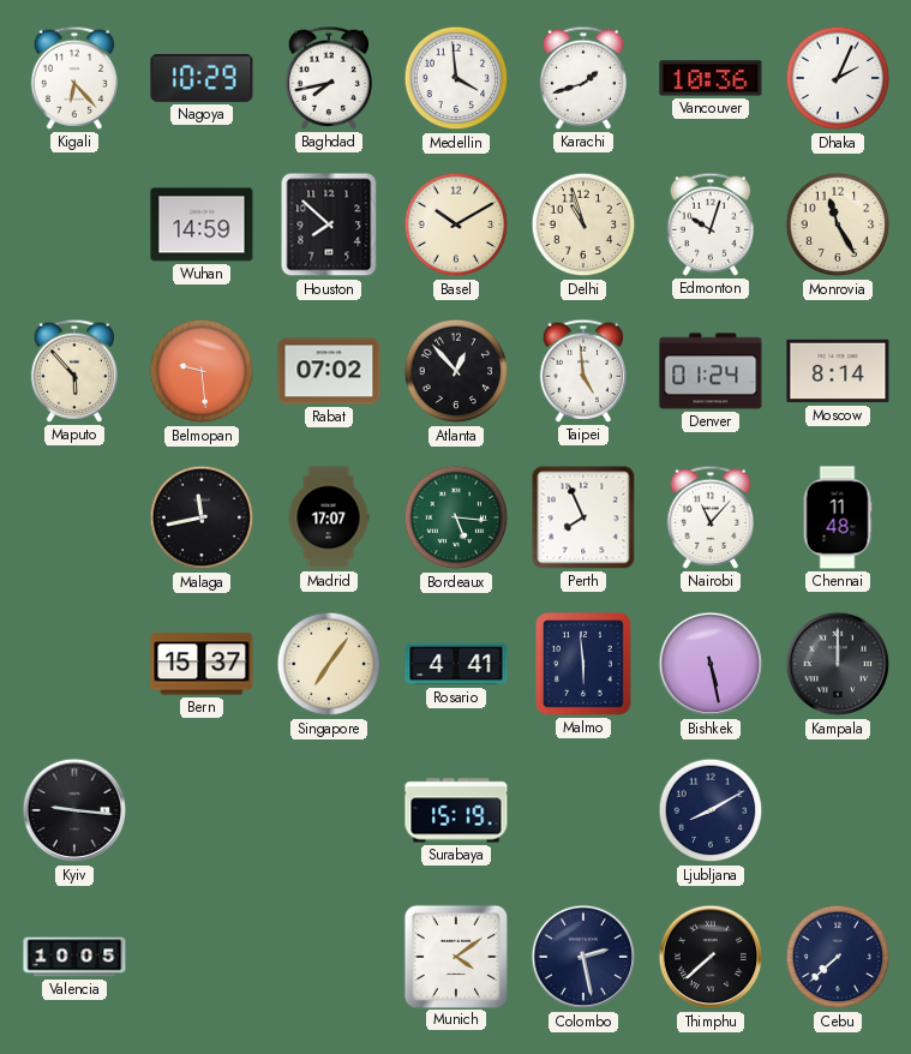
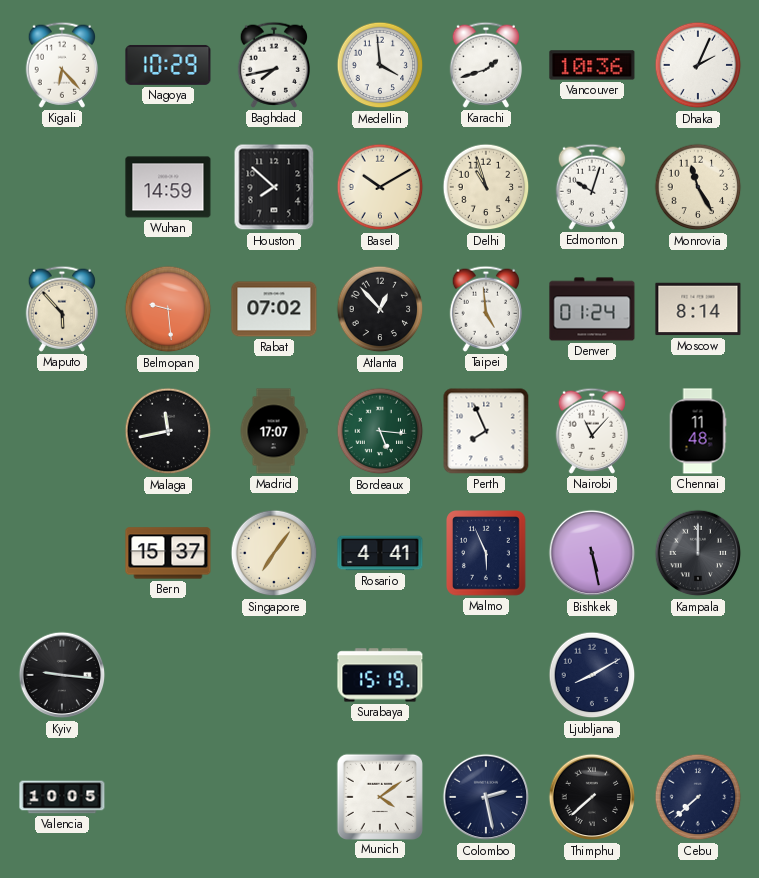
Malmo: 5:59 -> 5:56 (486, 553)
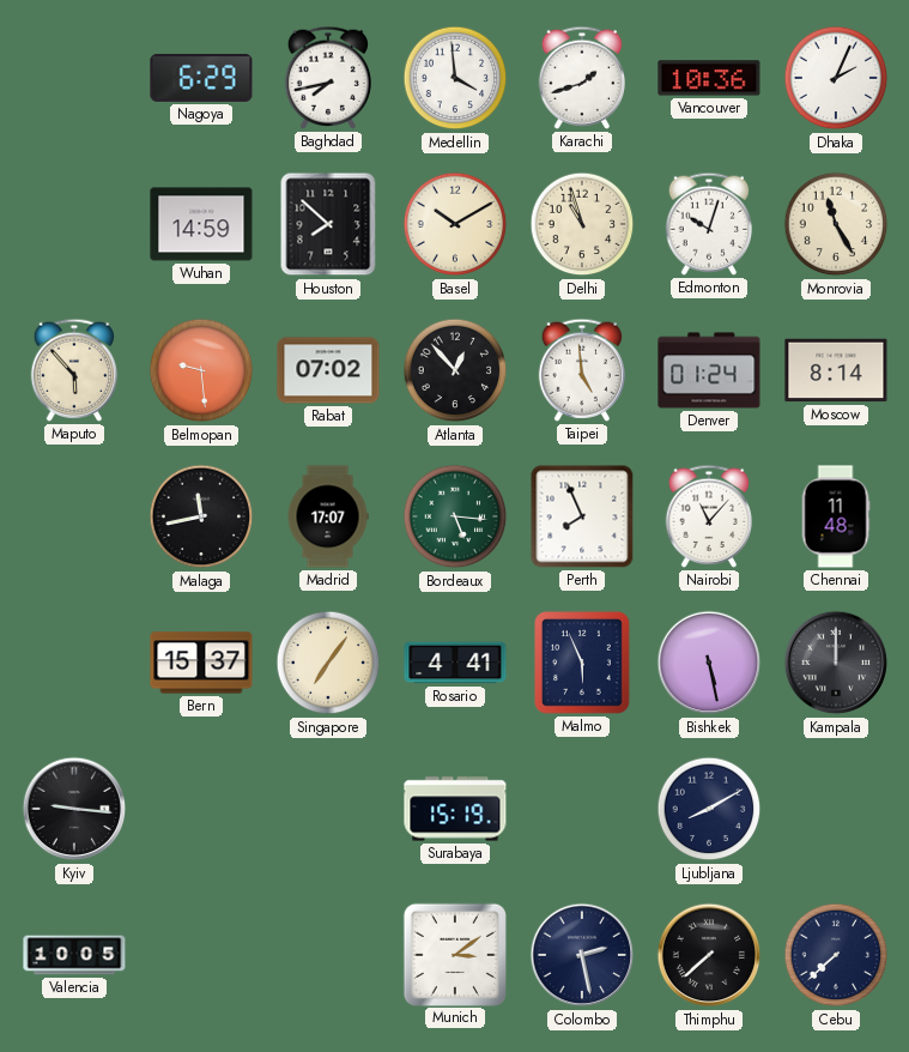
Kigali: 6:23 -> none (61, 65)
Nagoya: 10:29 -> 6:29 (201, 78)
Munich: 4:09 -> 3:09 (454, 954)
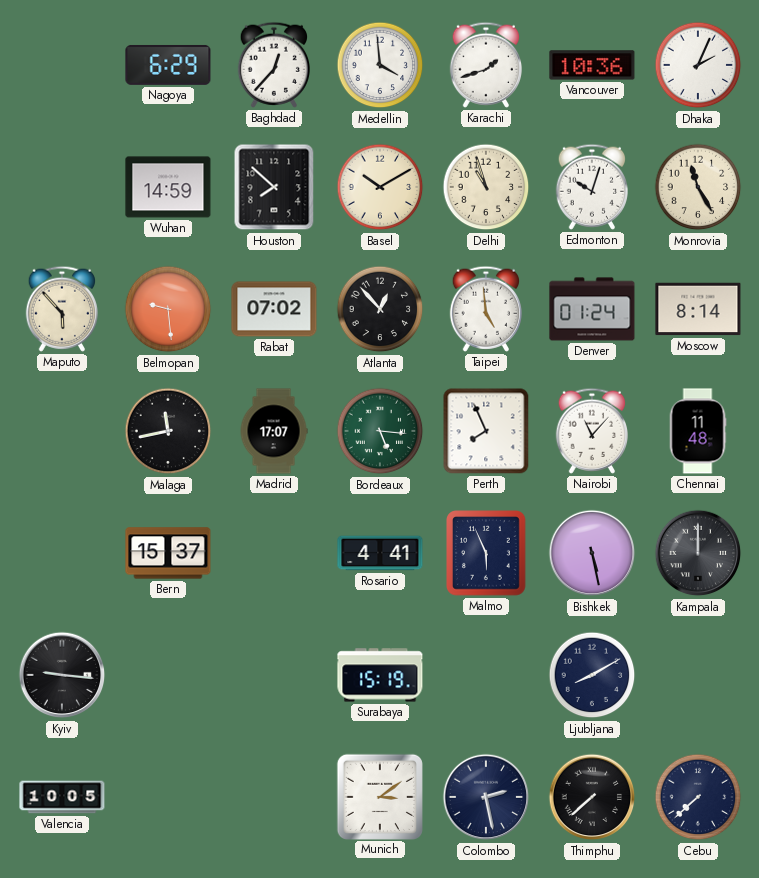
Baghdad: 7:43 -> 12:37 (273, 65)
Singapore: 7:06 -> none (328, 663)
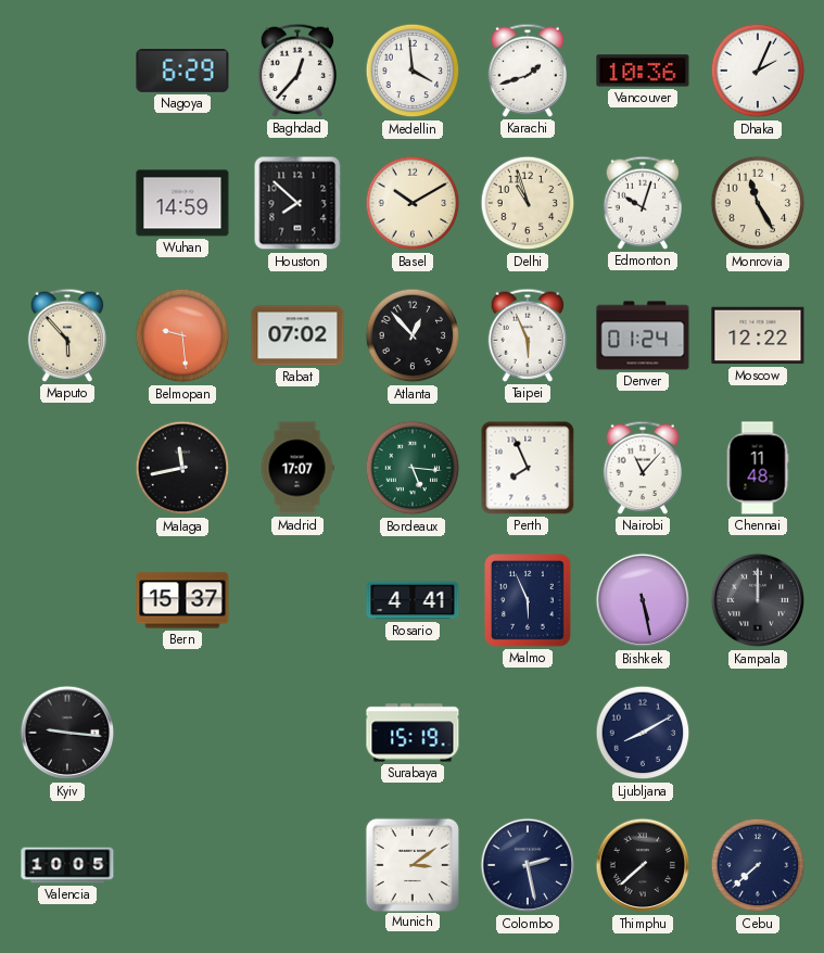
Taipei: 4:59 -> 5:56 (527, 335)
Moscow: 8:14 -> 12:22 (758, 335)
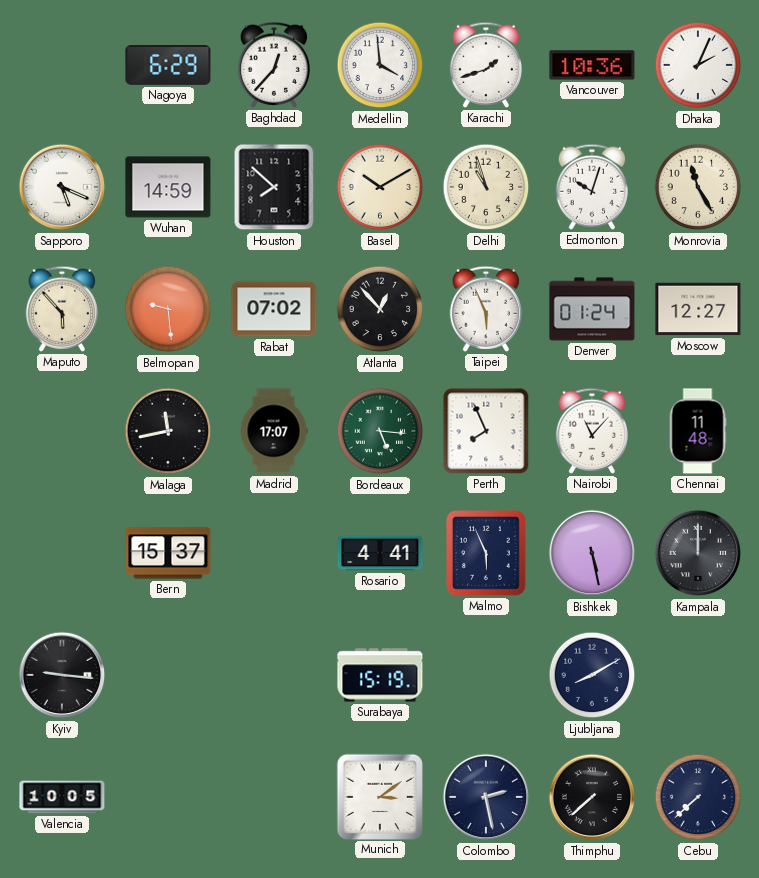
Sapporo: none -> 5:19 (62, 187)
Moscow: 12:22 -> 12:27 (698, 309)
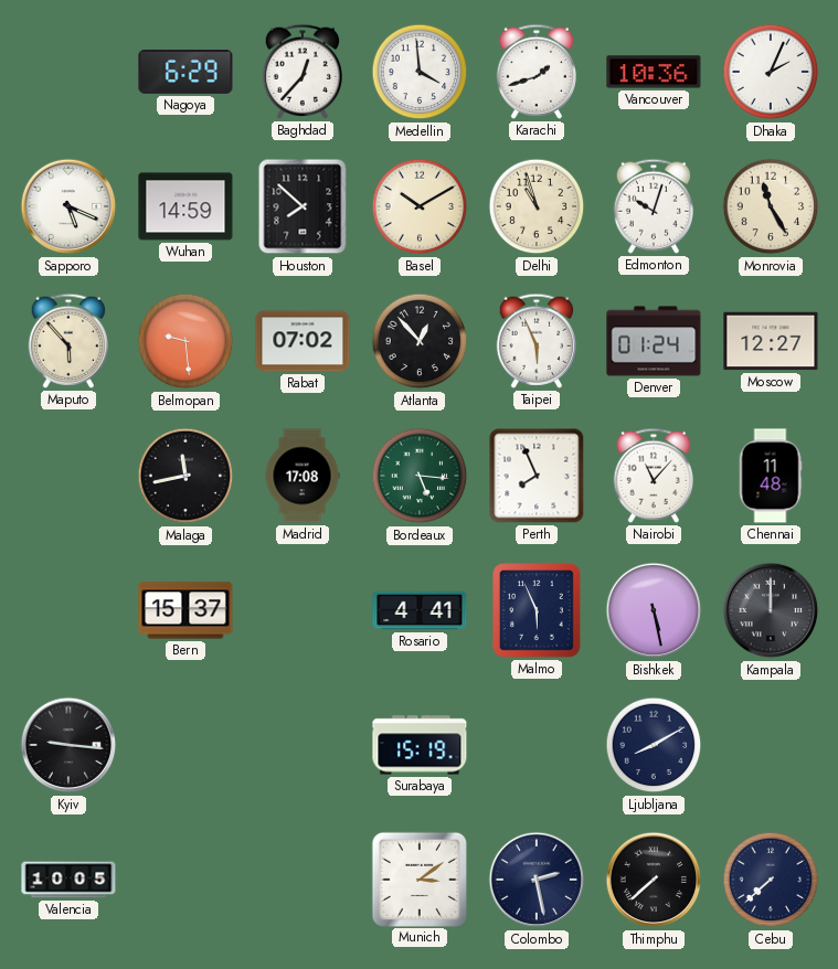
Madrid: 17:07 -> 17:08 (303, 476)
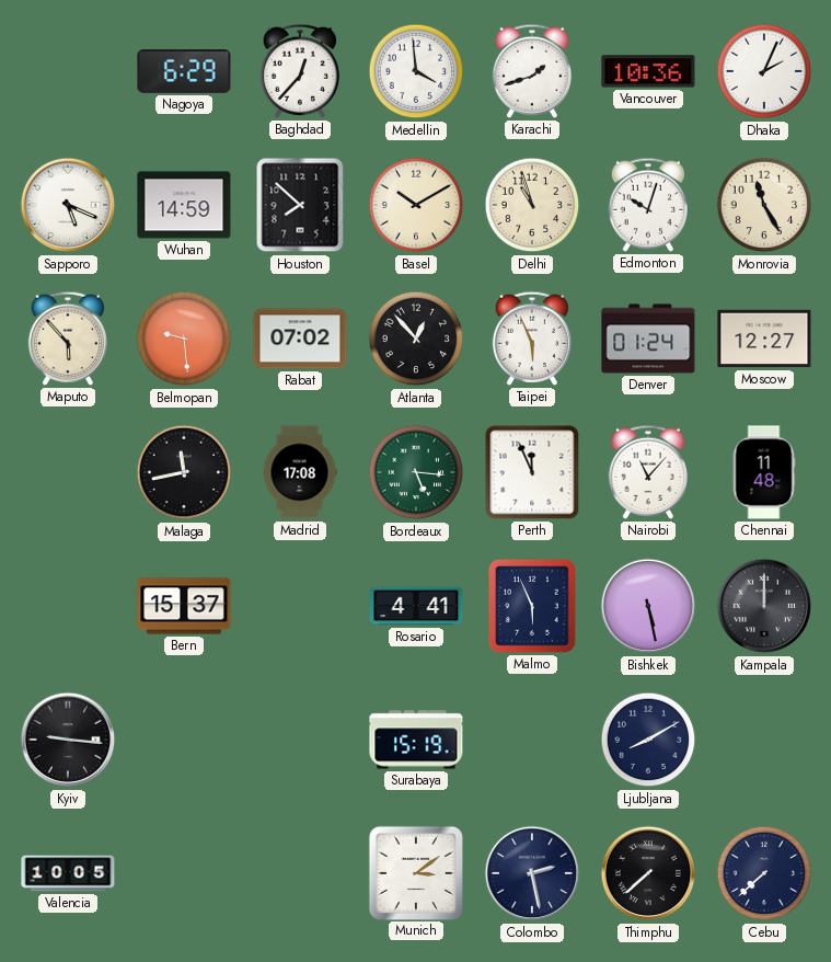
Perth: 7:56 -> 11:56 (532, 472)
